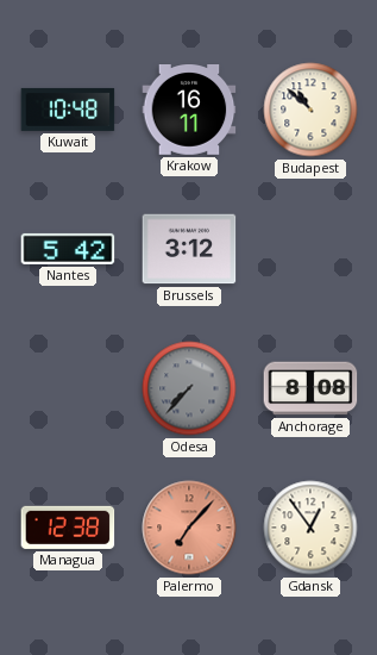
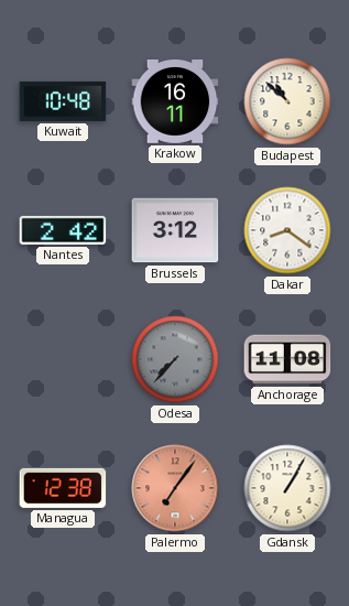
Nantes: 5:42 -> 2:42 (63, 230)
Dakar: none -> 8:21 (287, 230)
Anchorage: 8:08 -> 11:08 (287, 359)
Palermo: 7:07 -> 7:06 (175, 488)
Gdansk: 12:54 -> 1:05 (287, 488)
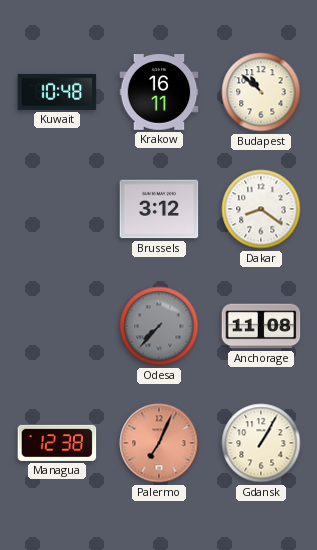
Nantes: 2:42 -> none (63, 230)
Palermo: 7:06 -> 7:04 (159, 443)
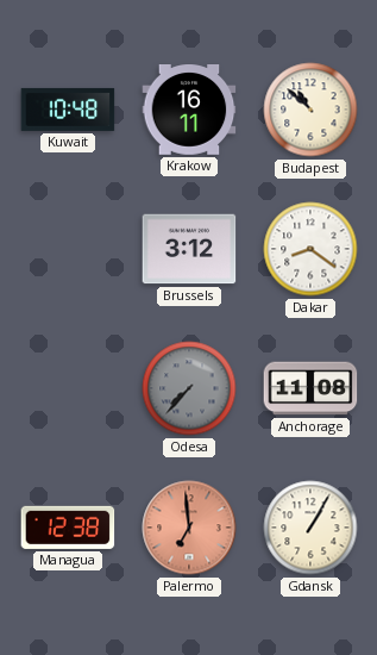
Palermo: 7:04 -> 6:59 (189, 528)
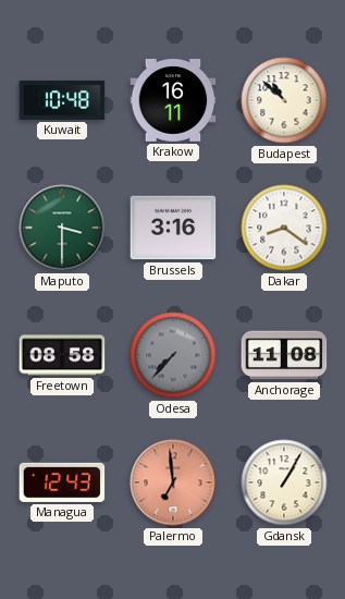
Maputo: none -> 3:30 (62, 228)
Brussels: 3:12 -> 3:16 (173, 228)
Freetown: none -> 08:58 (62, 355)
Managua: 12:38 -> 12:43 (62, 482)
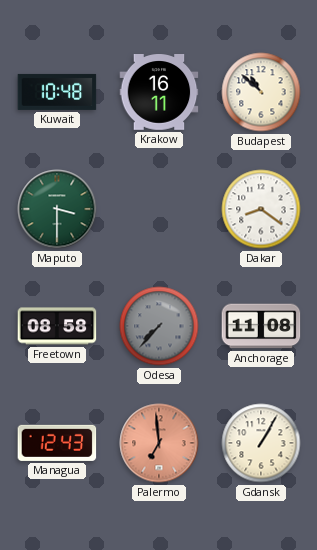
Brussels: 3:16 -> none (173, 228)
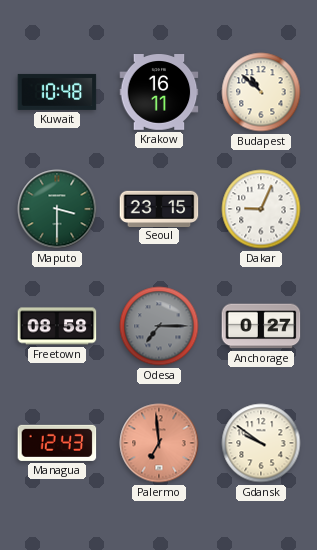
Seoul: none -> 23:15 (159, 208)
Dakar: 8:21 -> 9:04 (261, 209)
Odesa: 7:37 -> 7:15 (159, 326)
Anchorage: 11:08 -> 0:27 (261, 326)
Gdansk: 1:05 -> 9:51 (261, 443)
